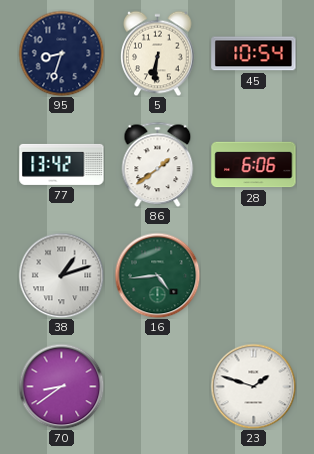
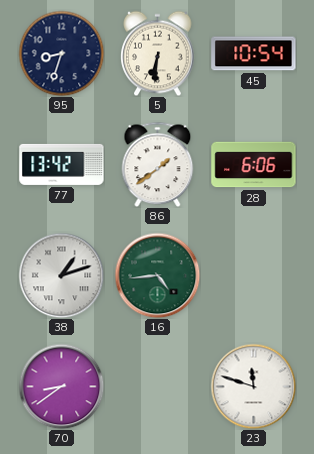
23: 1:48 -> 11:48 (253, 386)
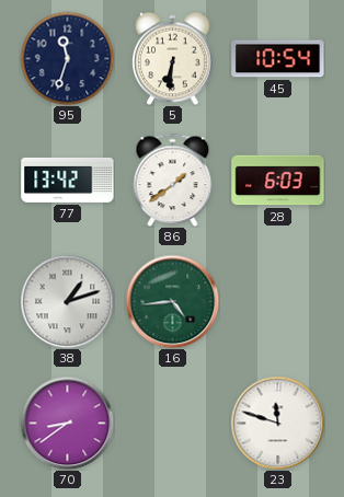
95: 8:33 -> 11:33 (67, 58)
28: 6:06 -> 6:03 (278, 181)
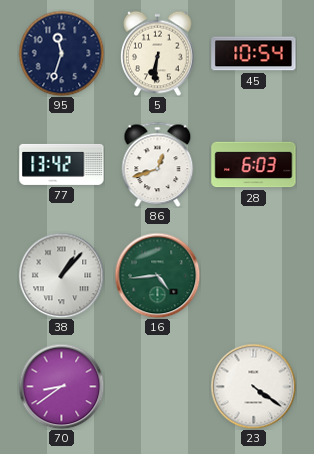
86: 1:39 -> 12:42 (158, 164)
38: 1:12 -> 1:07 (61, 275)
23: 11:48 -> 4:21 (253, 386)
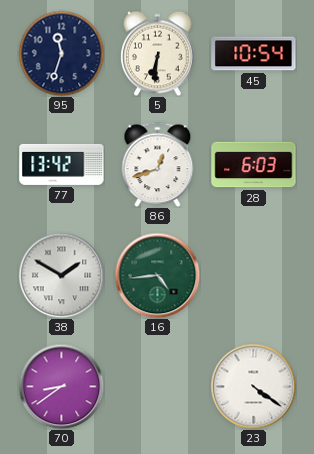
38: 1:07 -> 1:50 (61, 275)
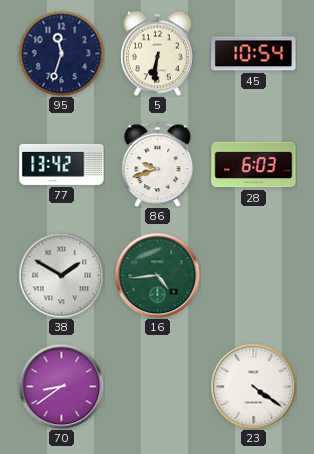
86: 12:42 -> 9:42 (158, 164)
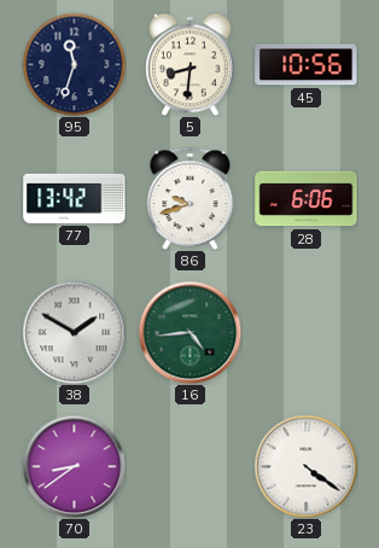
5: 6:31 -> 8:31 (191, 64)
45: 10:54 -> 10:56 (307, 65)
28: 6:03 -> 6:06 (307, 199)
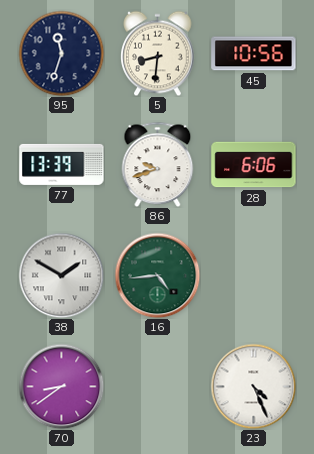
77: 13:42 -> 13:39 (62, 164)
23: 4:21 -> 4:26 (253, 386)
